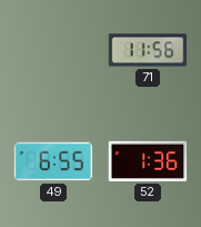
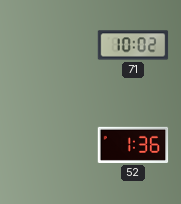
71: 11:56 -> 10:02 (133, 45)
49: 6:55 -> none (53, 161)
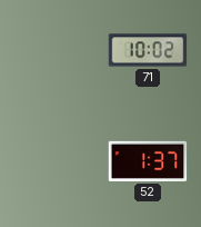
52: 1:36 -> 1:37 (148, 161)
